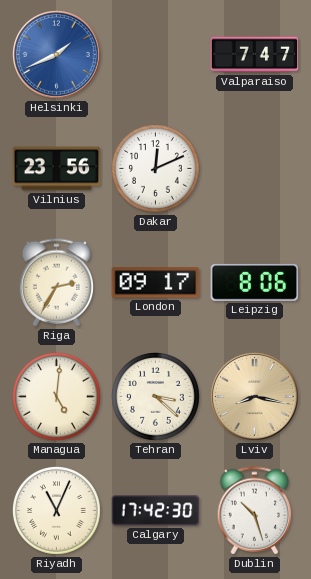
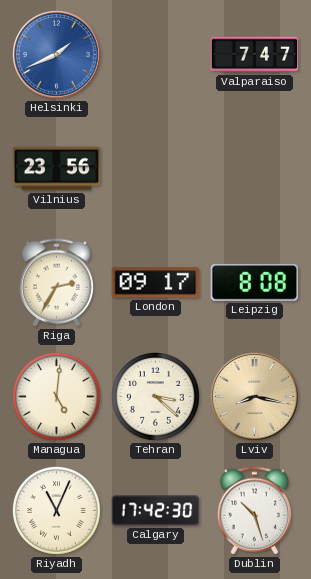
Dakar: 12:11 -> none (156, 169)
Leipzig: 8:06 -> 8:08 (255, 282)
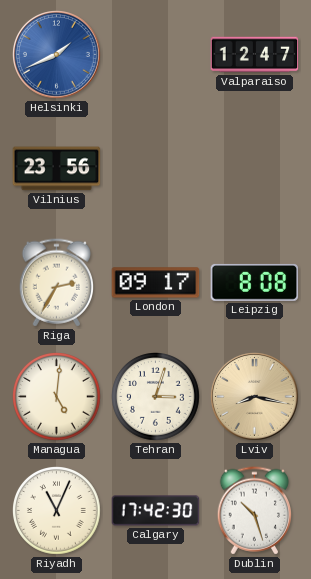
Valparaiso: 7:47 -> 12:47 (255, 55)
Tehran: 3:22 -> 3:03 (156, 397)
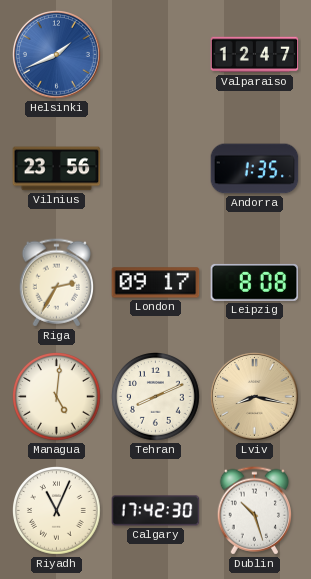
Andorra: none -> 1:35 (255, 169)
Tehran: 3:03 -> 8:11 (156, 397)
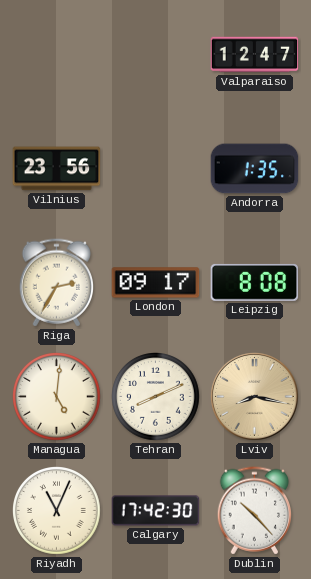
Helsinki: 1:41 -> none (57, 55)
Dublin: 10:27 -> 10:23 (254, 511)
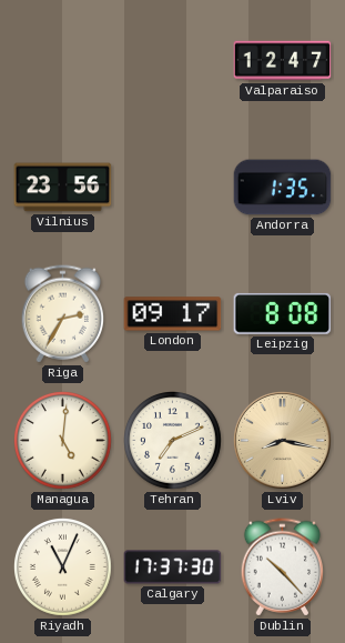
Tehran: 8:11 -> 7:11 (173, 441)
Calgary: 17:42 -> 17:37 (173, 567)
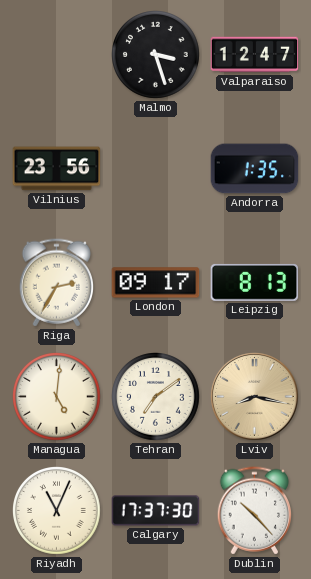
Malmo: none -> 3:27 (156, 55)
Leipzig: 8:08 -> 8:13 (255, 282)
Tehran: 7:11 -> 7:09 (156, 397)
